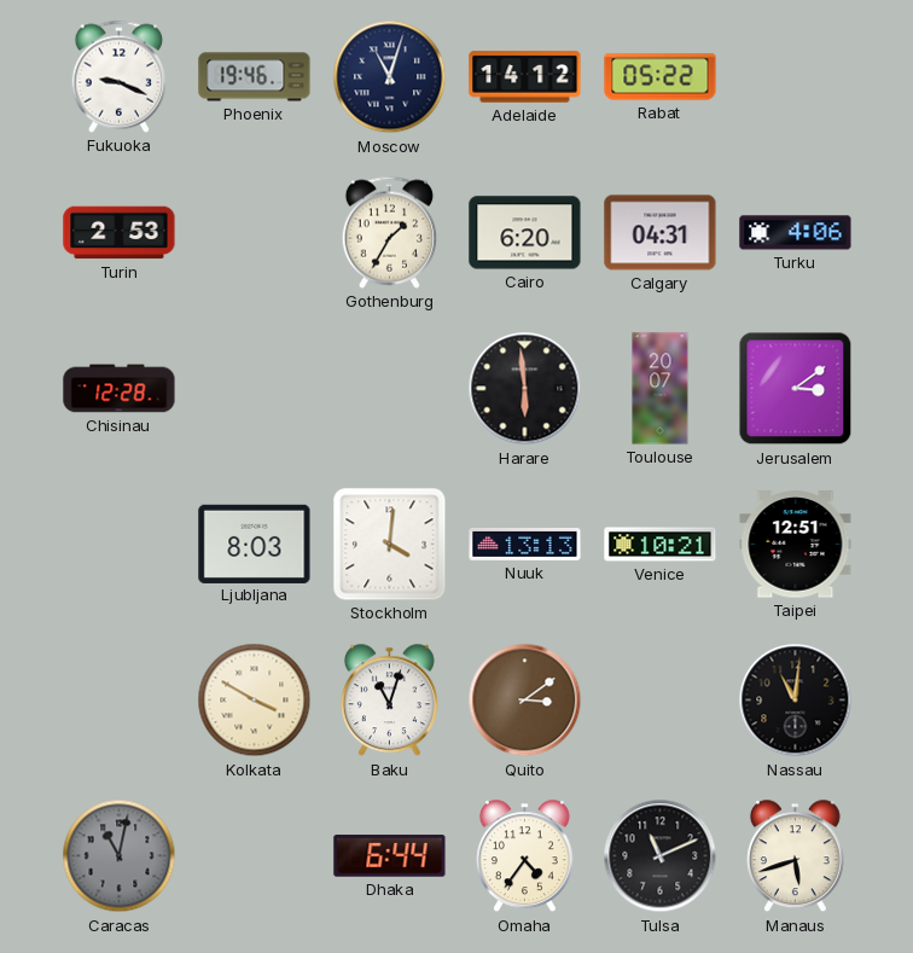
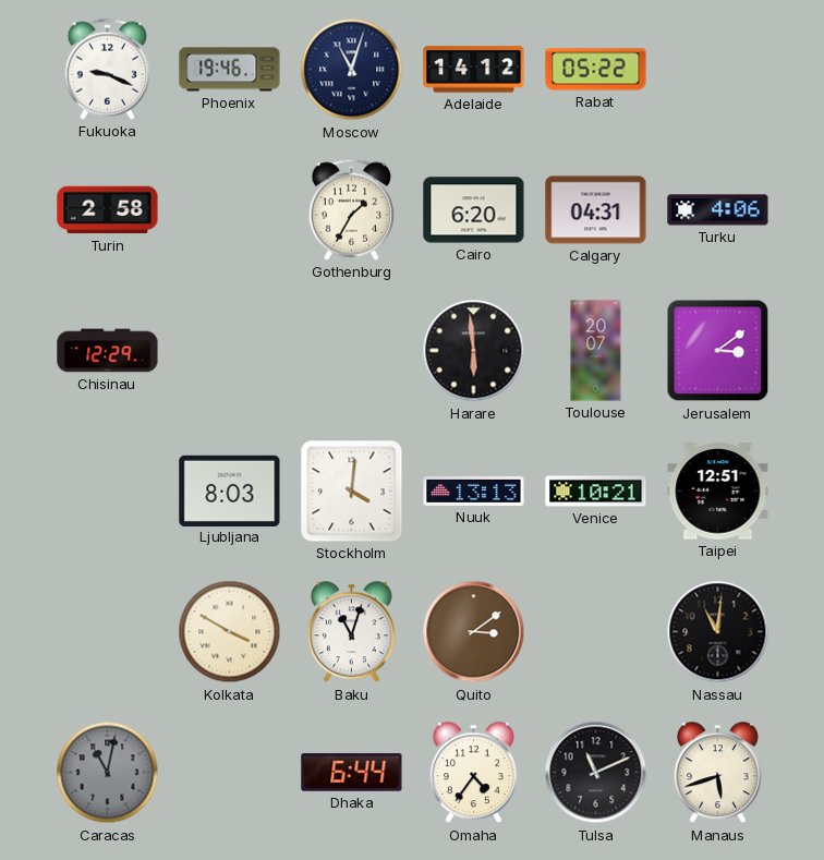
Turin: 2:53 -> 2:58 (108, 210)
Chisinau: 12:28 -> 12:29 (108, 351)
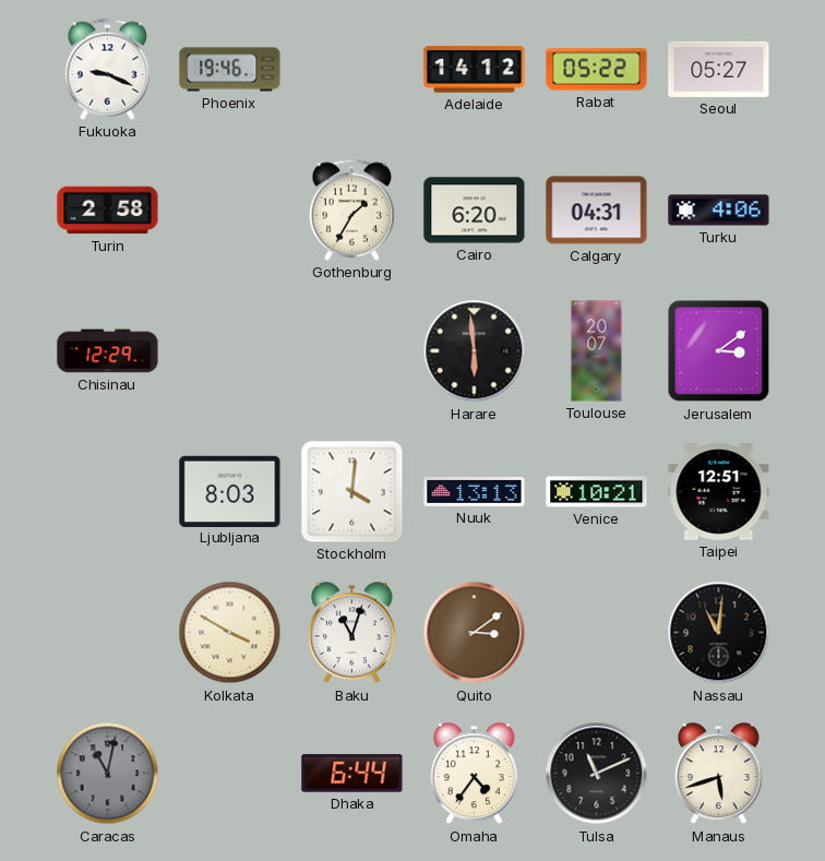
Moscow: 11:03 -> none (352, 70)
Seoul: none -> 05:27 (719, 69)
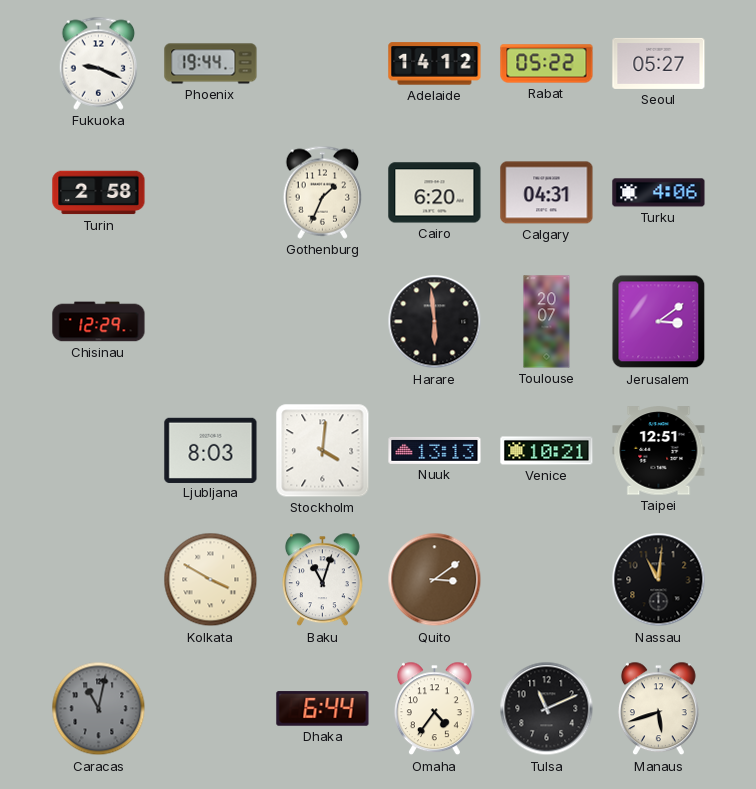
Phoenix: 19:46 -> 19:44 (211, 64)
Gothenburg: 1:35 -> 1:34 (323, 192)
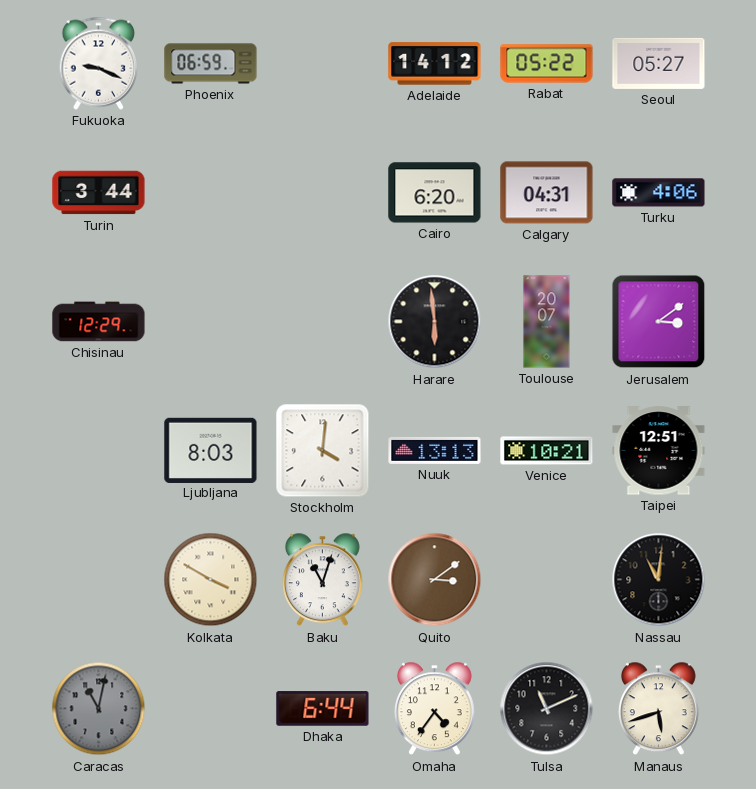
Phoenix: 19:44 -> 06:59 (211, 64)
Turin: 2:58 -> 3:44 (99, 193)
Gothenburg: 1:34 -> none (323, 192)
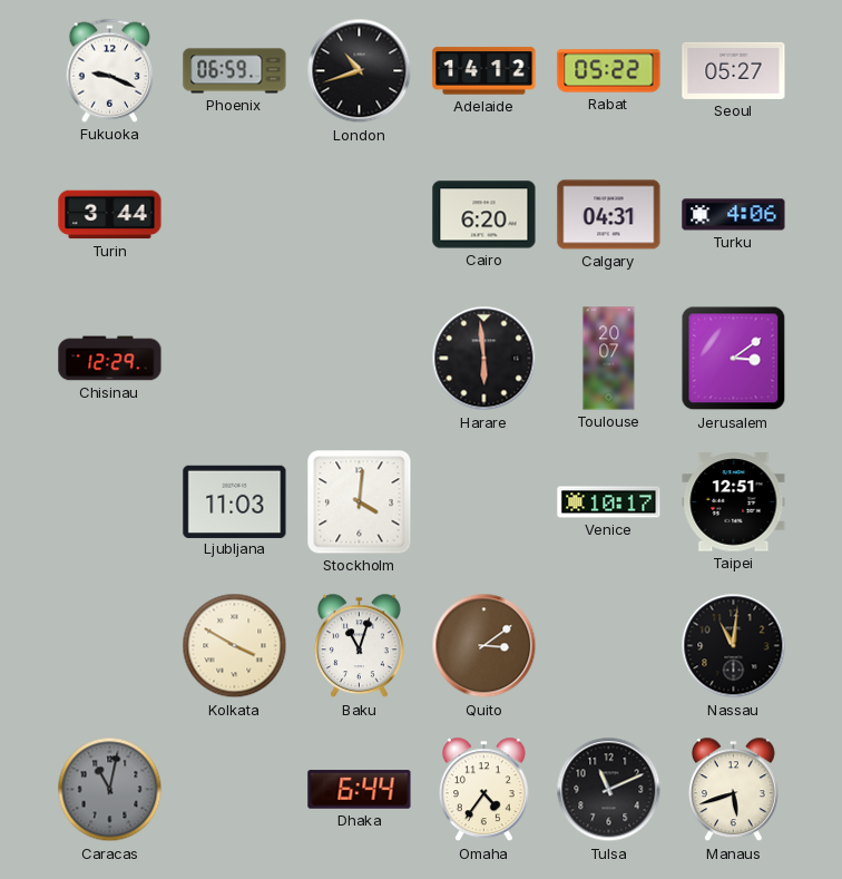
London: none -> 10:42 (360, 71)
Ljubljana: 8:03 -> 11:03 (235, 501)
Nuuk: 13:13 -> none (435, 450)
Venice: 10:21 -> 10:17 (609, 502)
